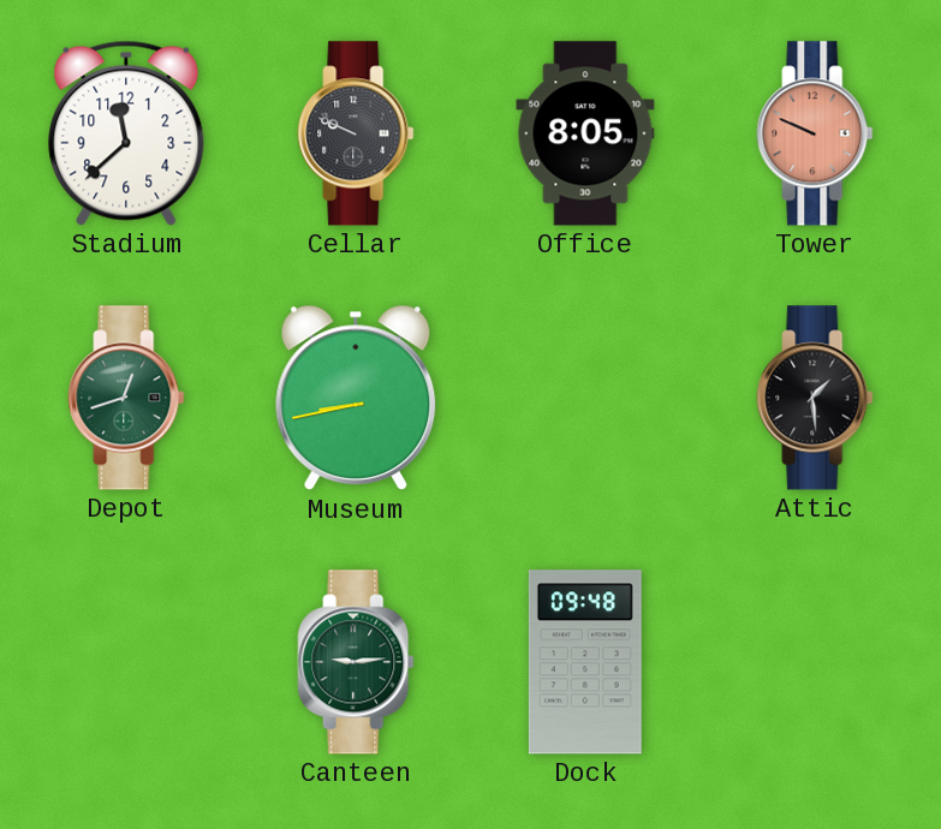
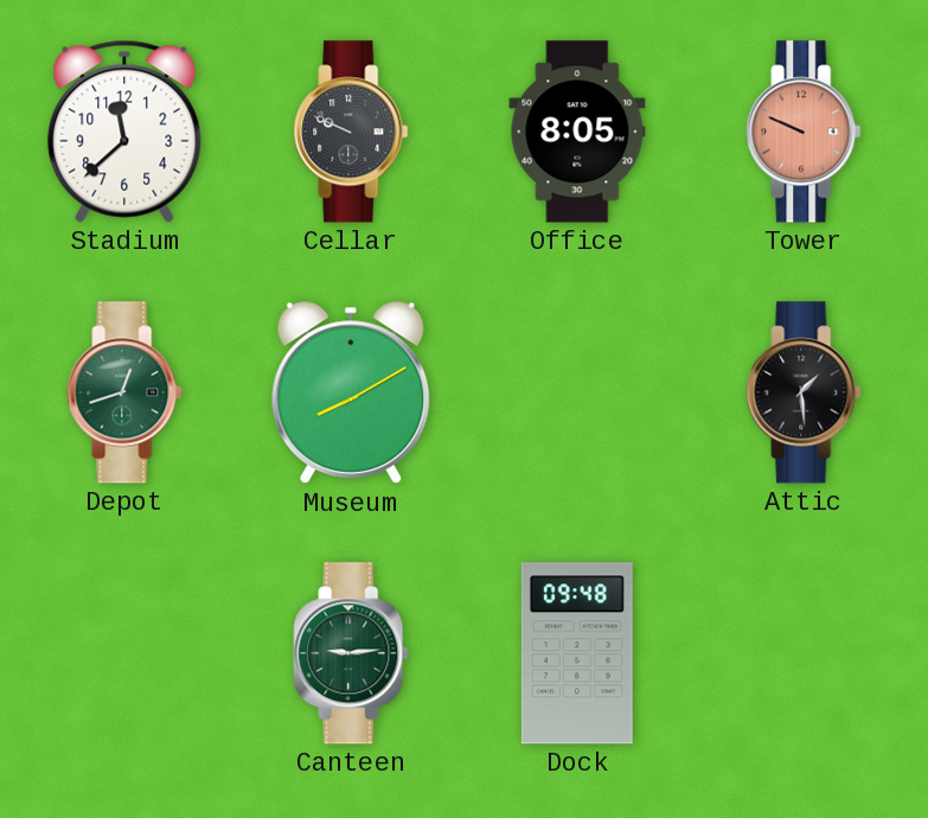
Museum: 8:43 -> 8:10 (351, 392)
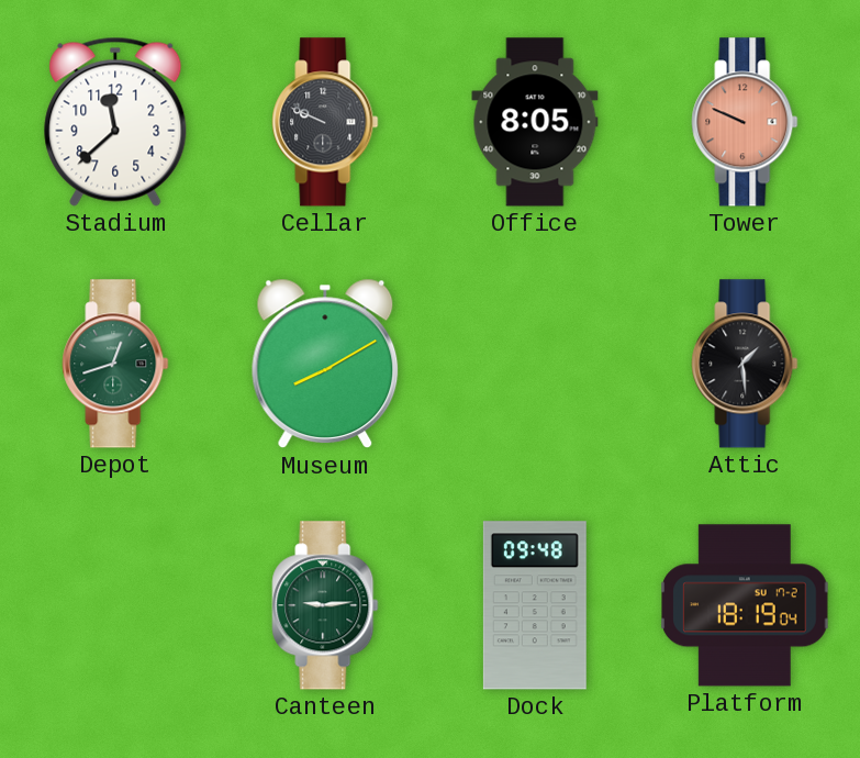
Platform: none -> 18:19 (745, 605)
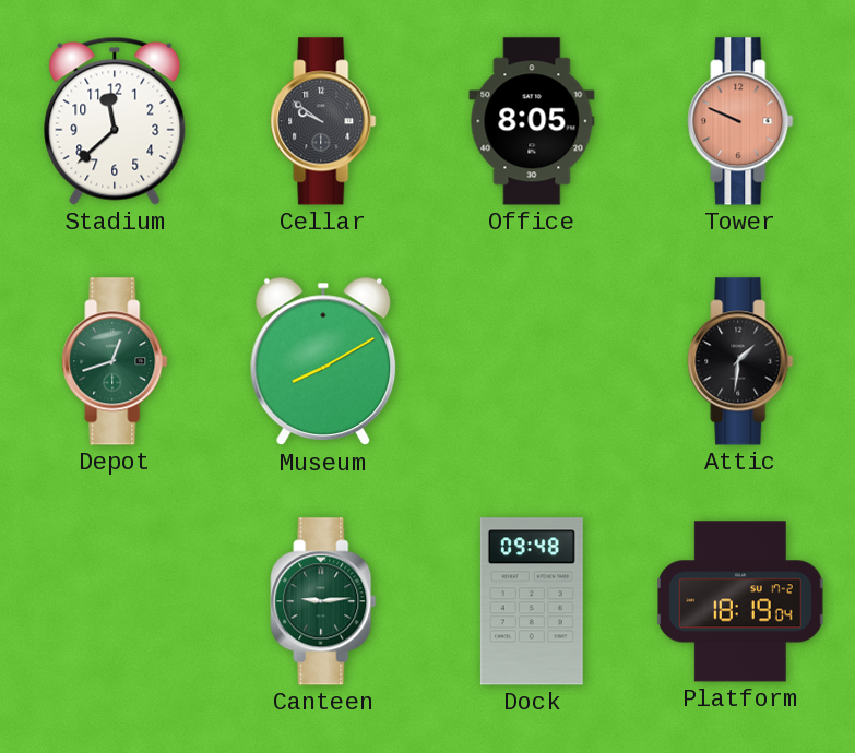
Cellar: 9:49 -> 9:51 (323, 121)
Attic: 1:29 -> 1:31 (740, 361)
